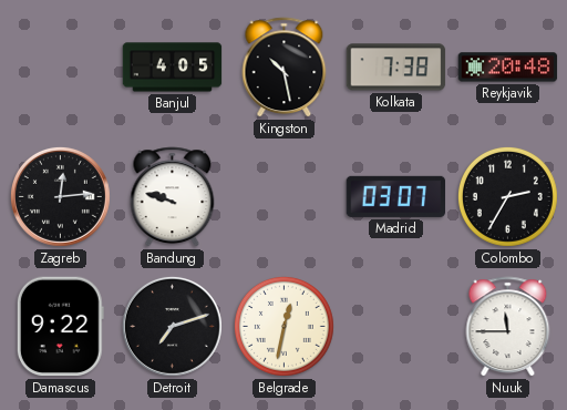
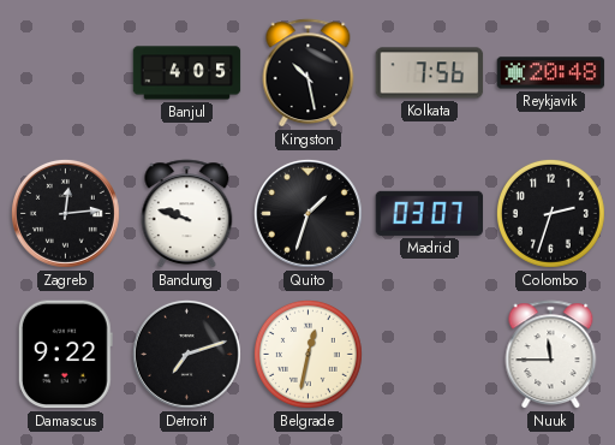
Kolkata: 7:38 -> 7:56 (430, 73)
Quito: none -> 1:33 (307, 213)
Colombo: 2:35 -> 2:33 (550, 213)
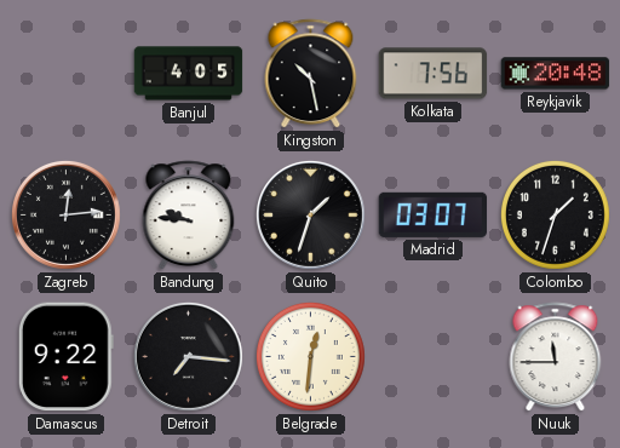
Bandung: 9:48 -> 9:46 (189, 216)
Colombo: 2:33 -> 1:33 (555, 214)
Detroit: 7:12 -> 7:16 (188, 356)
Belgrade: 12:32 -> 12:31 (310, 356)
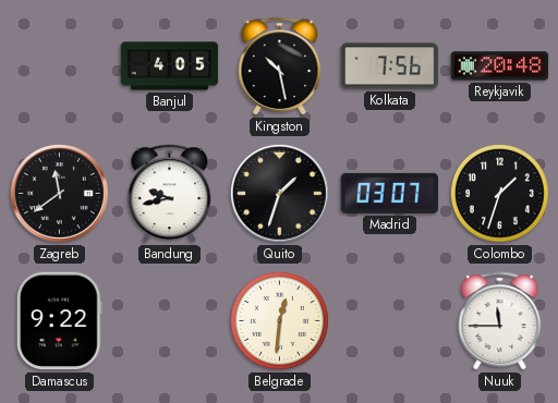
Zagreb: 12:14 -> 11:39 (59, 193)
Bandung: 9:46 -> 9:43 (170, 194)
Detroit: 7:16 -> none (188, 356)
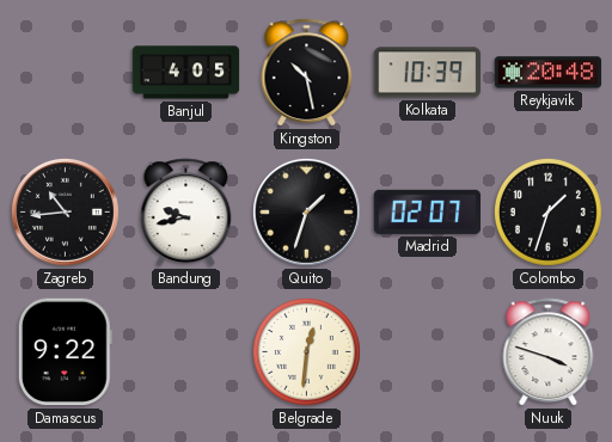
Kolkata: 7:56 -> 10:39 (428, 73)
Zagreb: 11:39 -> 10:44 (65, 211)
Madrid: 03:07 -> 02:07 (428, 211)
Nuuk: 11:45 -> 3:48 (549, 352)
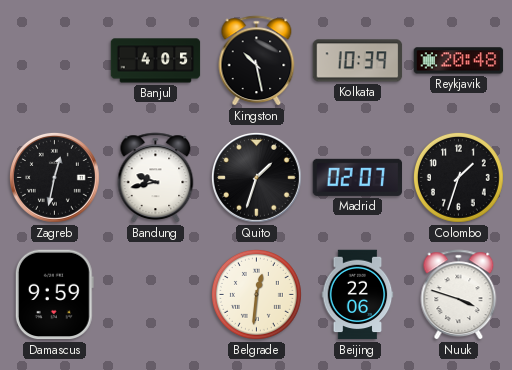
Zagreb: 10:44 -> 12:32 (54, 177)
Damascus: 9:22 -> 9:59 (54, 295)
Beijing: none -> 22:06 (358, 295)
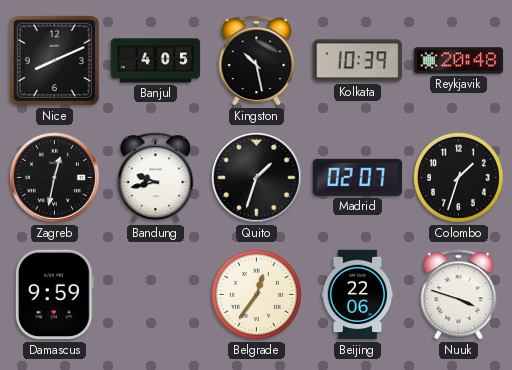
Nice: none -> 8:11 (54, 60)
Belgrade: 12:31 -> 12:36 (256, 294)
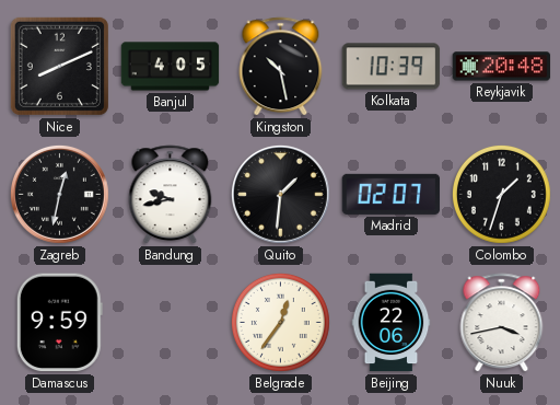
Quito: 1:33 -> 1:31 (280, 194)
Nuuk: 3:48 -> 3:43 (502, 323)
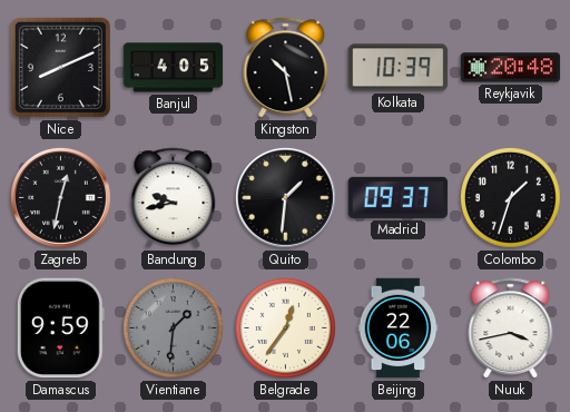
Madrid: 02:07 -> 09:37 (399, 197)
Vientiane: none -> 1:31 (173, 327)
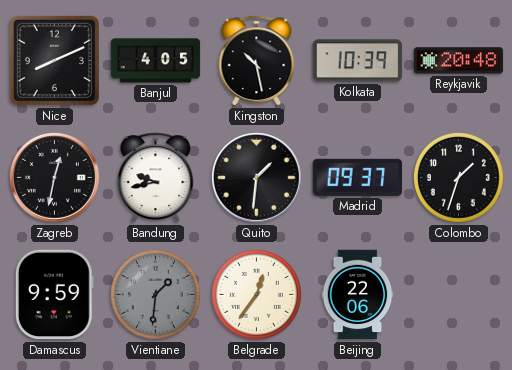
Nuuk: 3:43 -> none (511, 328)
